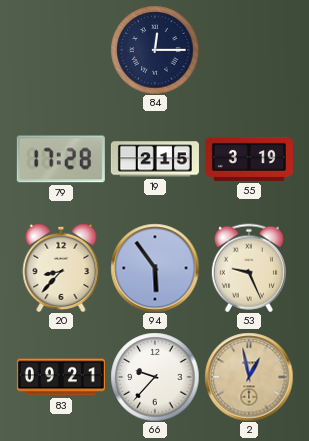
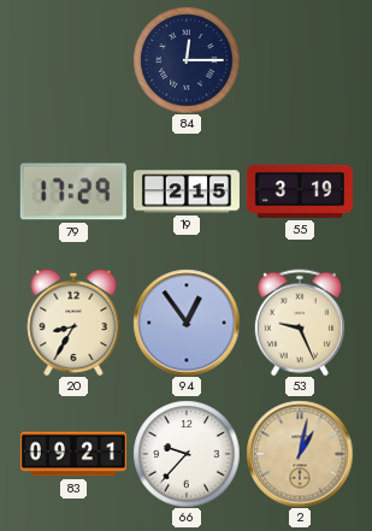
79: 17:28 -> 17:29 (73, 191)
20: 8:37 -> 8:35 (73, 321)
94: 5:54 -> 12:54 (187, 323)
2: 12:58 -> 1:02 (300, 454)
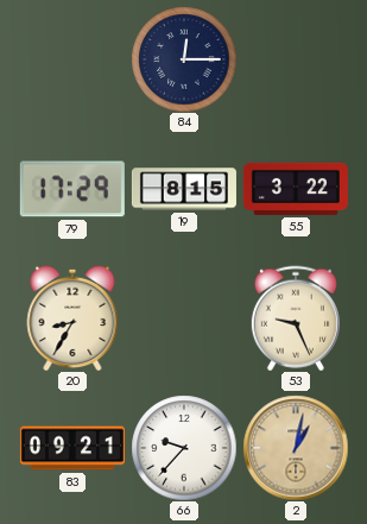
19: 2:15 -> 8:15 (184, 189)
55: 3:19 -> 3:22 (296, 189)
94: 12:54 -> none (187, 323)
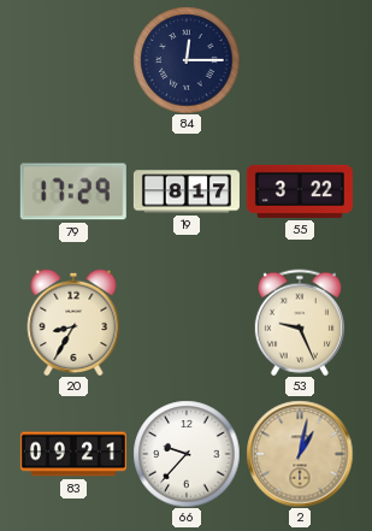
19: 8:15 -> 8:17 (187, 191)
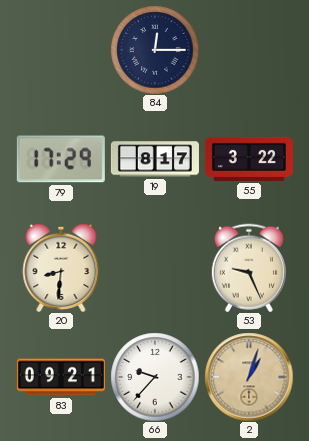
20: 8:35 -> 8:31 (61, 267)
2: 1:02 -> 1:03 (249, 377)
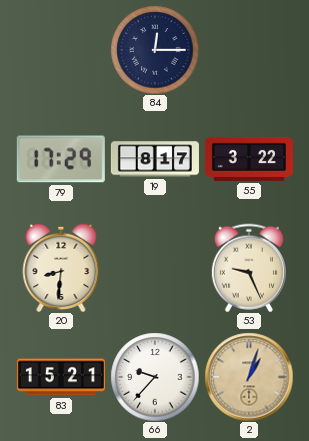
83: 09:21 -> 15:21 (61, 377)
